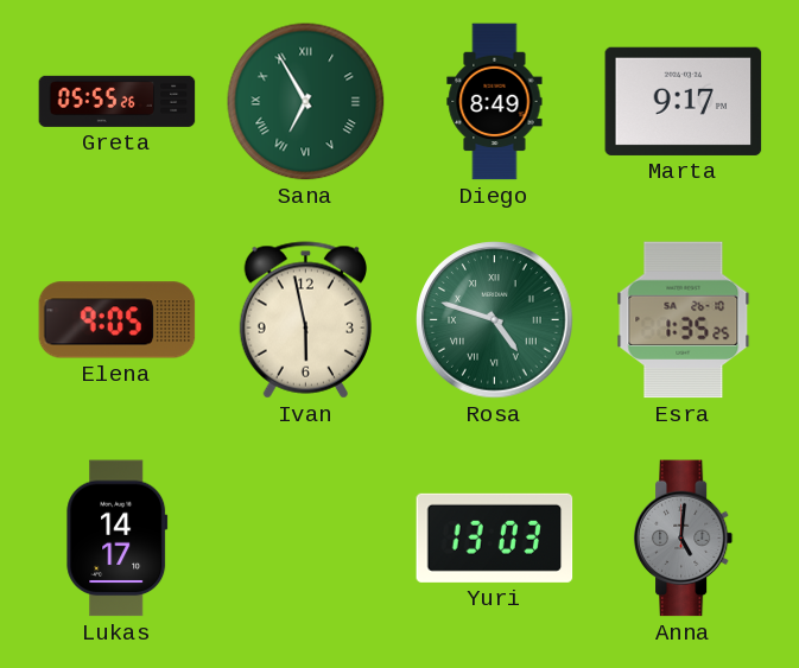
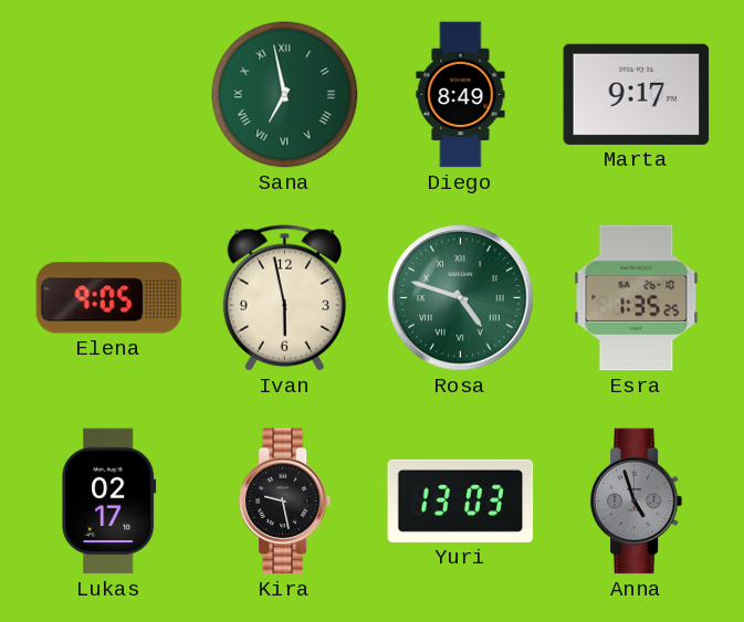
Greta: 05:55 -> none (118, 101)
Sana: 6:55 -> 6:58 (285, 95)
Lukas: 14:17 -> 02:17 (109, 502)
Kira: none -> 9:28 (285, 502)
Anna: 5:01 -> 4:57 (637, 502)
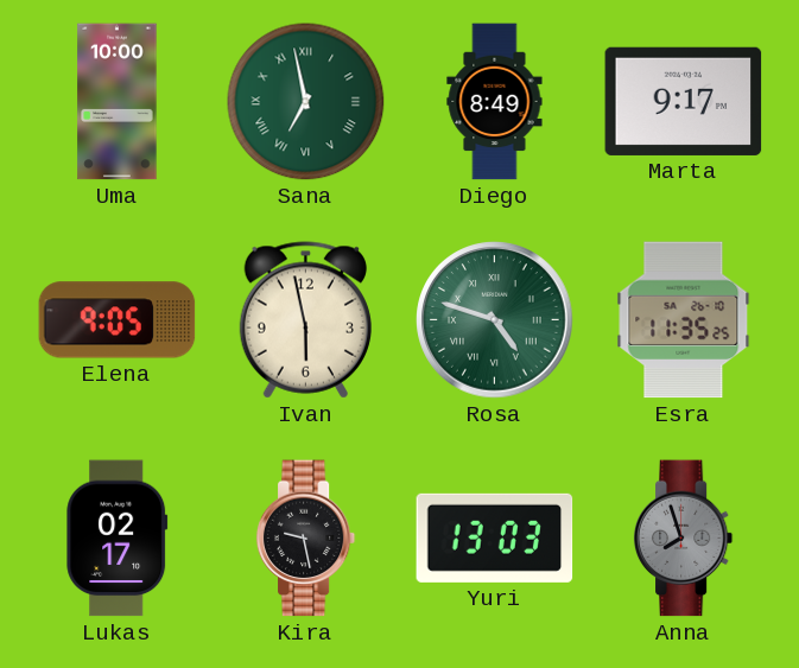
Uma: none -> 10:00 (118, 102)
Esra: 1:35 -> 11:35 (684, 320)
Anna: 4:57 -> 7:57 (684, 539)
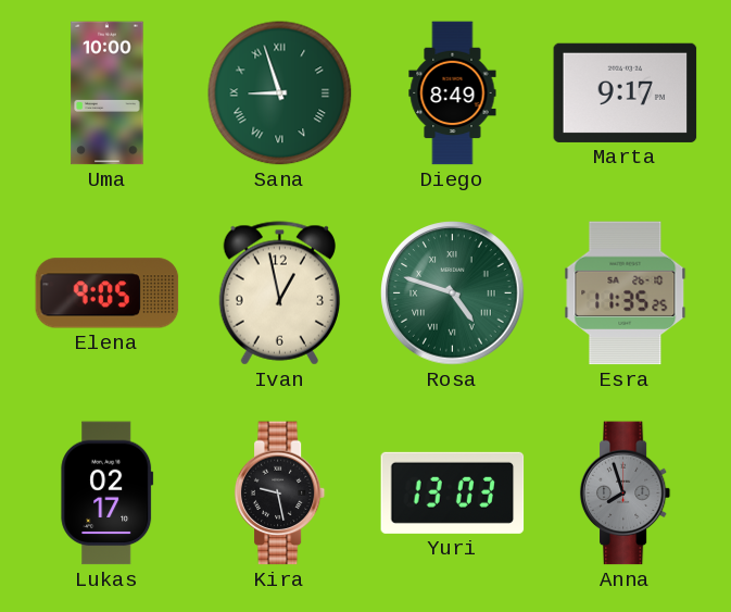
Sana: 6:58 -> 8:57 (280, 93)
Ivan: 5:58 -> 12:58 (279, 293)
